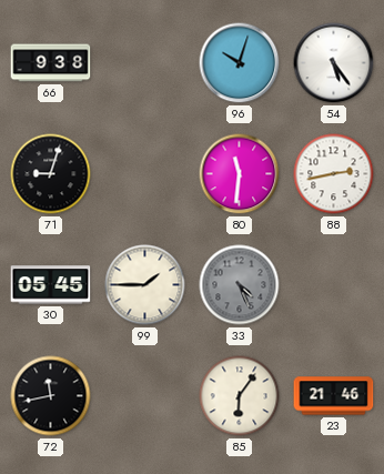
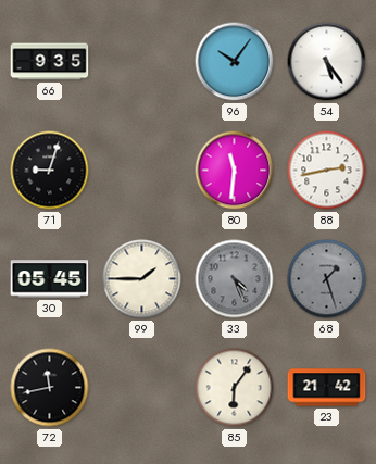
66: 9:38 -> 9:35 (50, 62)
96: 10:03 -> 10:06 (235, 62)
68: none -> 1:27 (327, 279)
23: 21:46 -> 21:42 (327, 388)
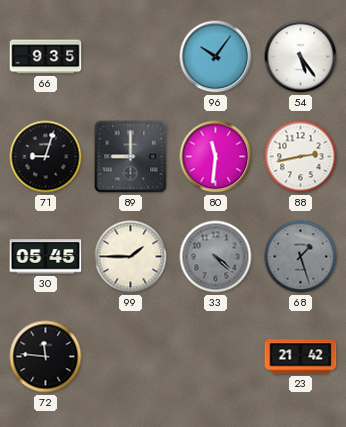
89: none -> 9:00 (131, 157)
33: 4:26 -> 4:22 (216, 257)
72: 11:43 -> 11:46 (46, 357)
85: 6:06 -> none (235, 388)
